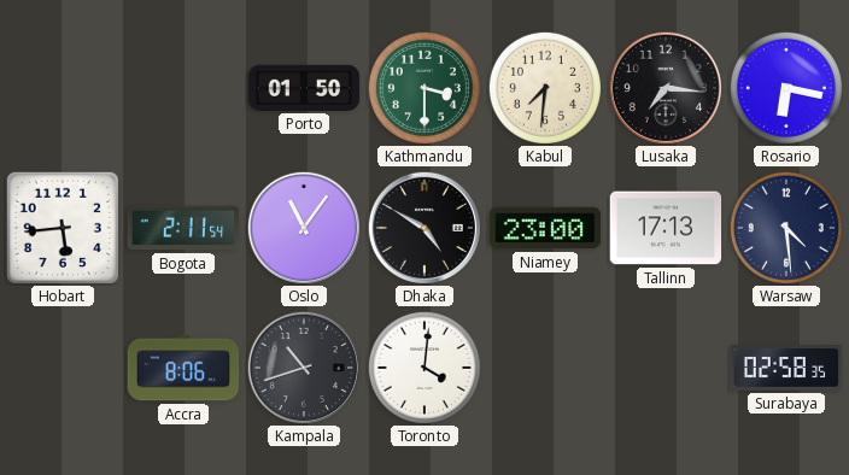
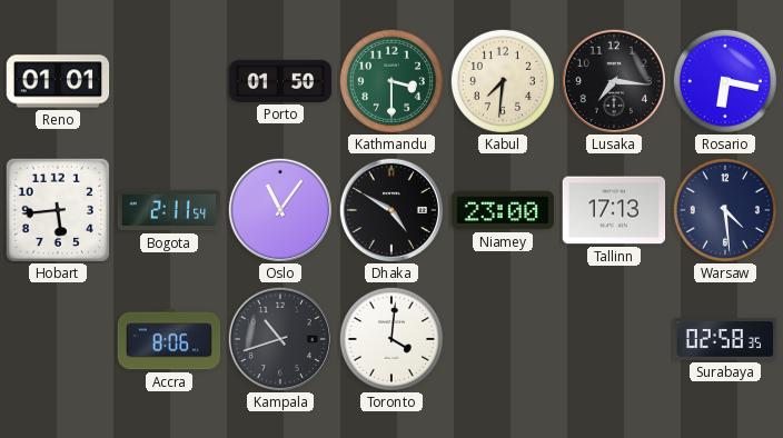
Reno: none -> 01:01 (58, 81)
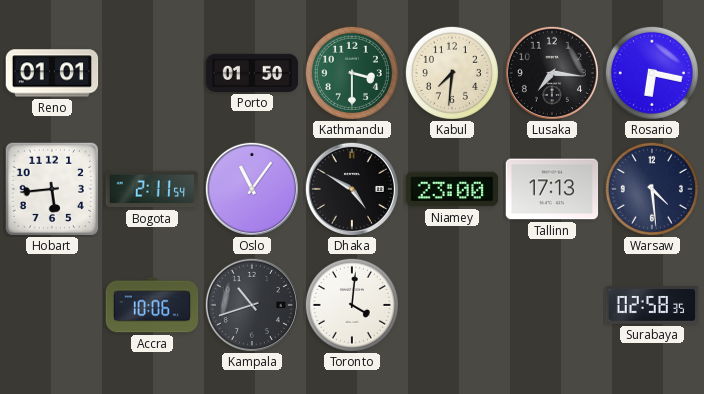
Accra: 8:06 -> 10:06 (152, 305)
